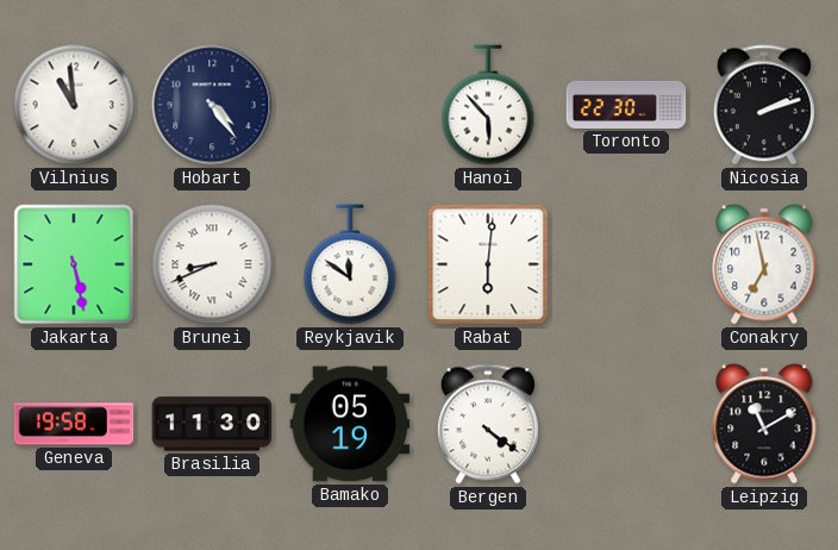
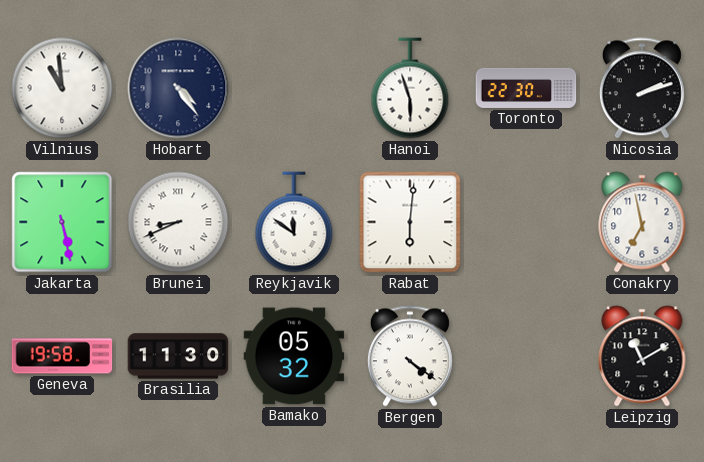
Hanoi: 5:53 -> 5:57 (410, 88)
Bamako: 05:19 -> 05:32 (294, 356)
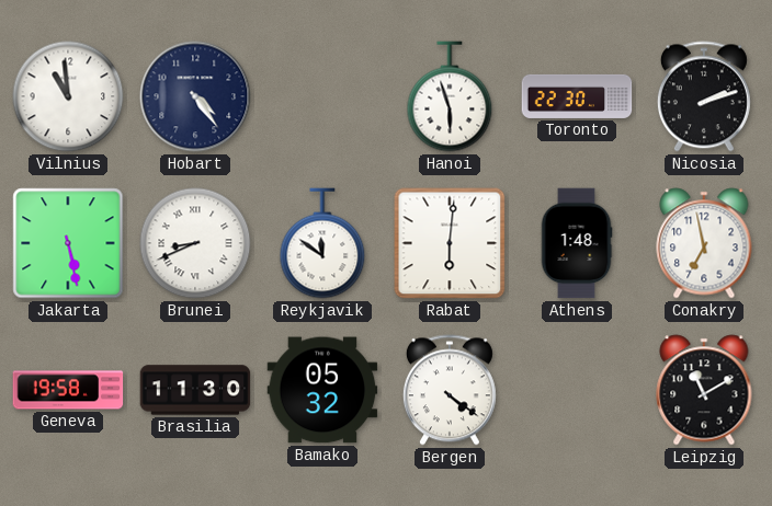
Athens: none -> 1:48 (577, 243)
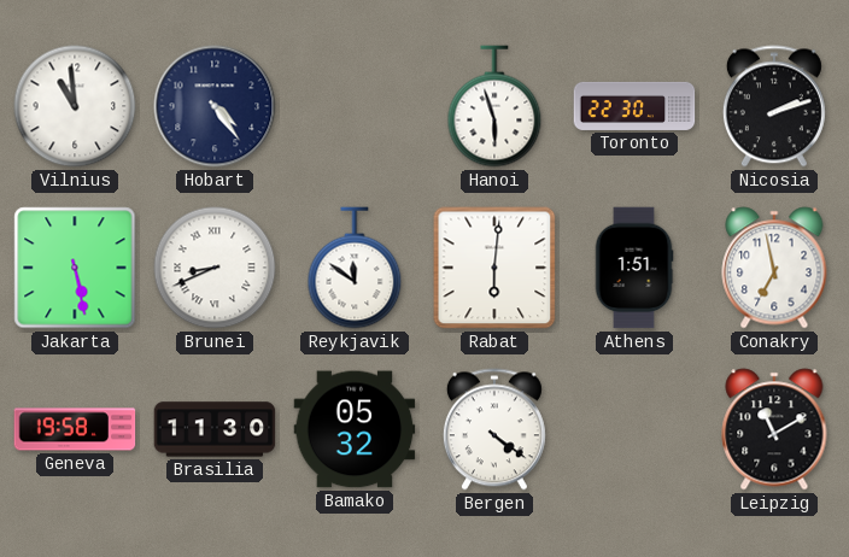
Athens: 1:48 -> 1:51 (634, 268)
